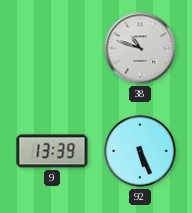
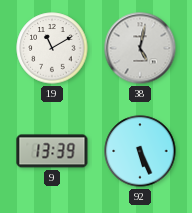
19: none -> 11:10 (52, 48)
38: 10:48 -> 5:02 (140, 48)
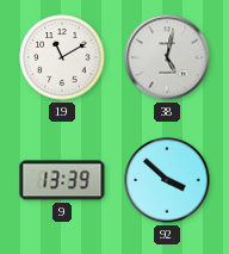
92: 5:26 -> 3:52 (167, 180)
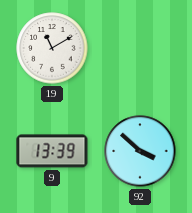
38: 5:02 -> none (167, 57)
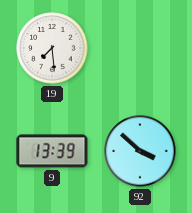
19: 11:10 -> 7:29 (52, 48)
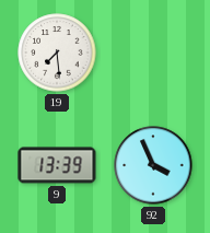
92: 3:52 -> 3:56 (153, 165)
